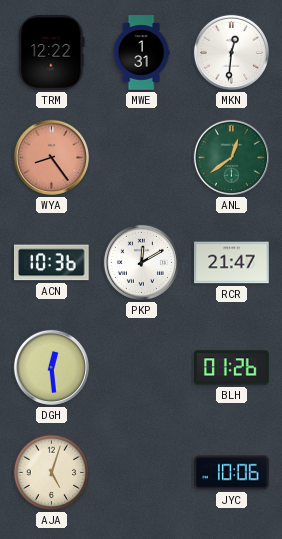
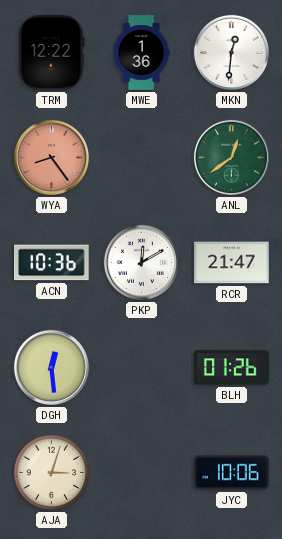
MWE: 1:31 -> 1:36 (141, 53)
AJA: 5:03 -> 3:03 (52, 473)
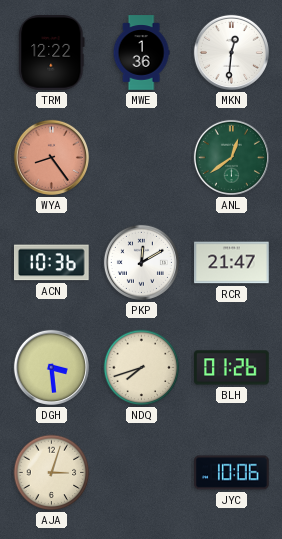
DGH: 12:29 -> 3:29 (51, 367)
NDQ: none -> 7:42 (142, 368)
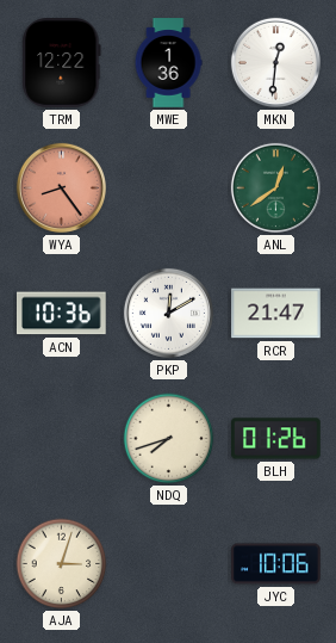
DGH: 3:29 -> none (51, 367)
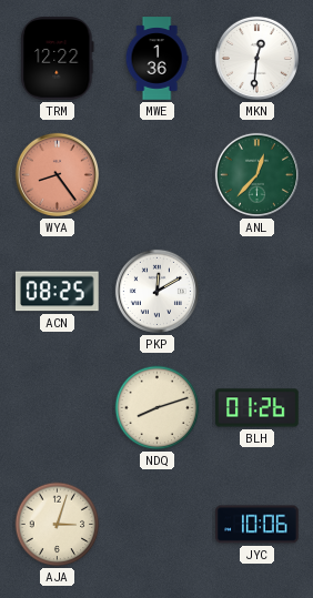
ANL: 12:39 -> 12:37 (256, 174)
ACN: 10:36 -> 08:25 (58, 292)
RCR: 21:47 -> none (276, 314)
NDQ: 7:42 -> 8:12 (158, 408)
